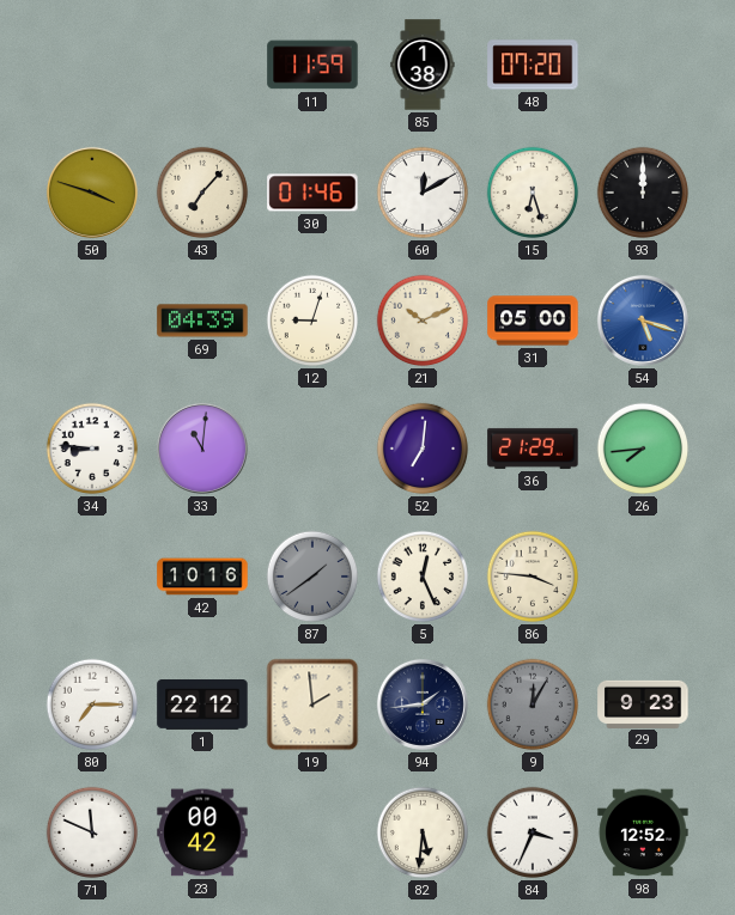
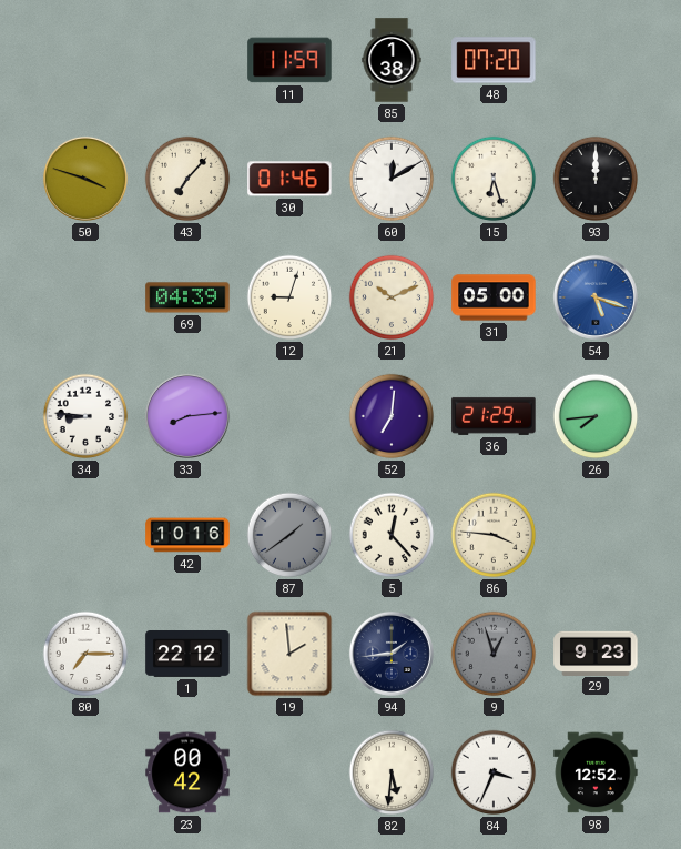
33: 11:01 -> 8:14 (187, 416)
5: 12:26 -> 12:23 (392, 535)
9: 12:05 -> 12:57 (494, 654)
71: 11:49 -> none (92, 832)
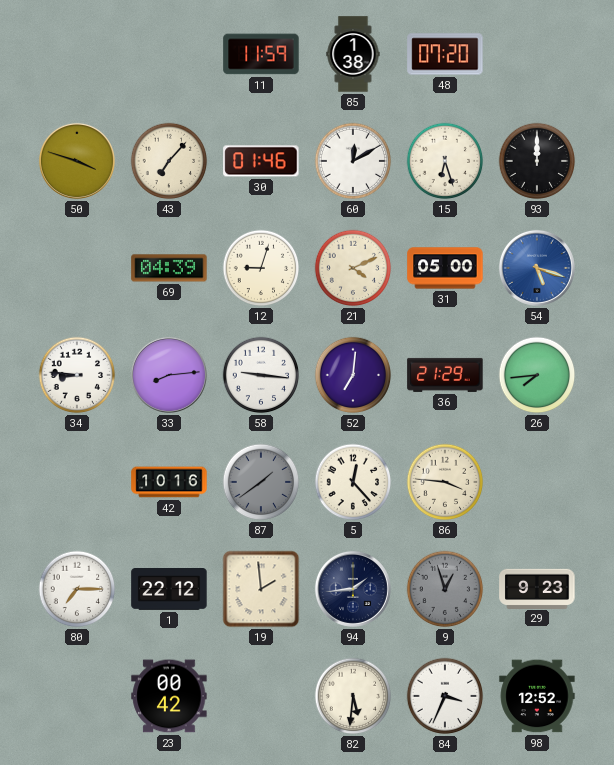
21: 10:11 -> 4:11 (353, 268)
58: none -> 9:16 (261, 375)
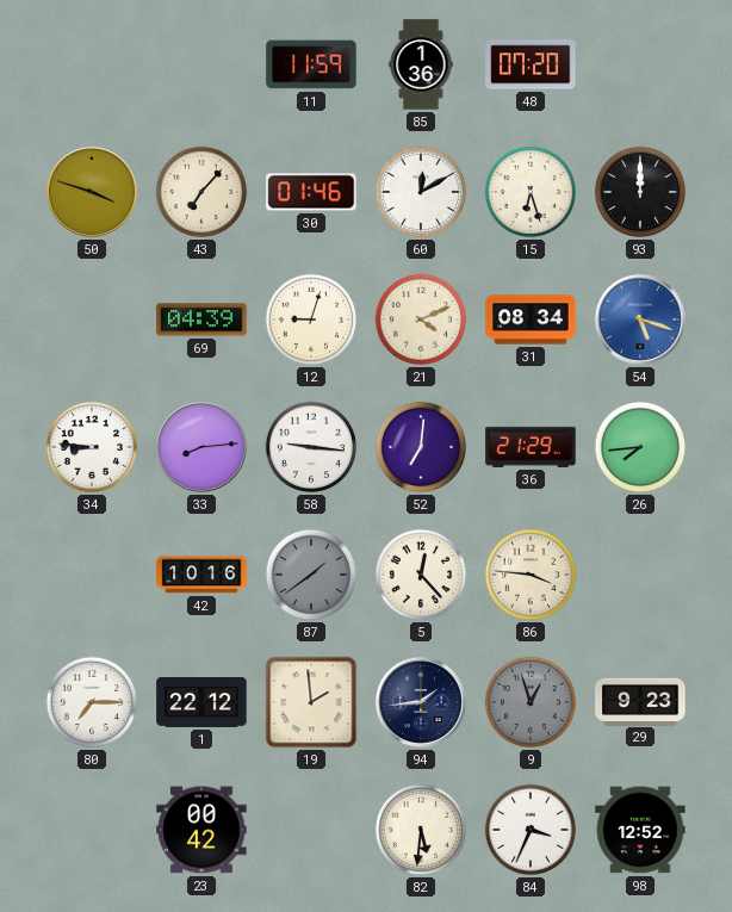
85: 1:38 -> 1:36 (421, 64)
31: 05:00 -> 08:34 (531, 319)
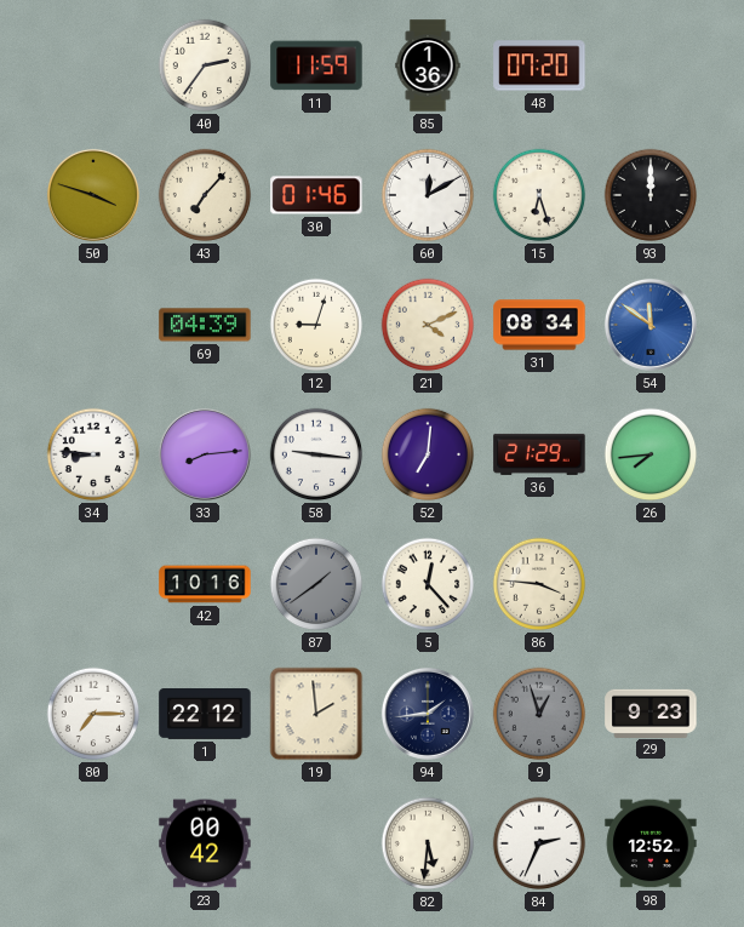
40: none -> 2:36 (205, 65)
54: 5:18 -> 11:51 (651, 325)
84: 3:34 -> 2:34 (539, 843)
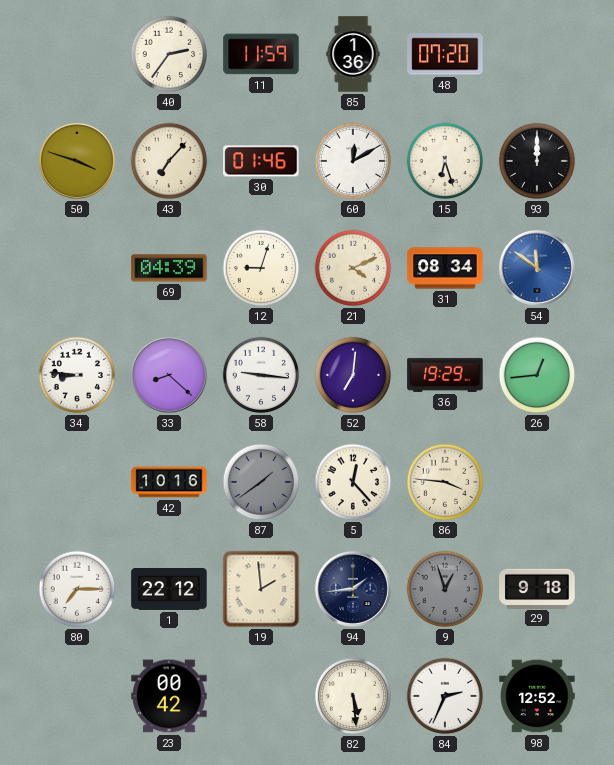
33: 8:14 -> 8:22 (169, 375)
36: 21:29 -> 19:29 (445, 375)
26: 7:44 -> 12:44 (537, 375)
29: 9:23 -> 9:18 (537, 588)
82: 5:31 -> 5:29 (353, 696)
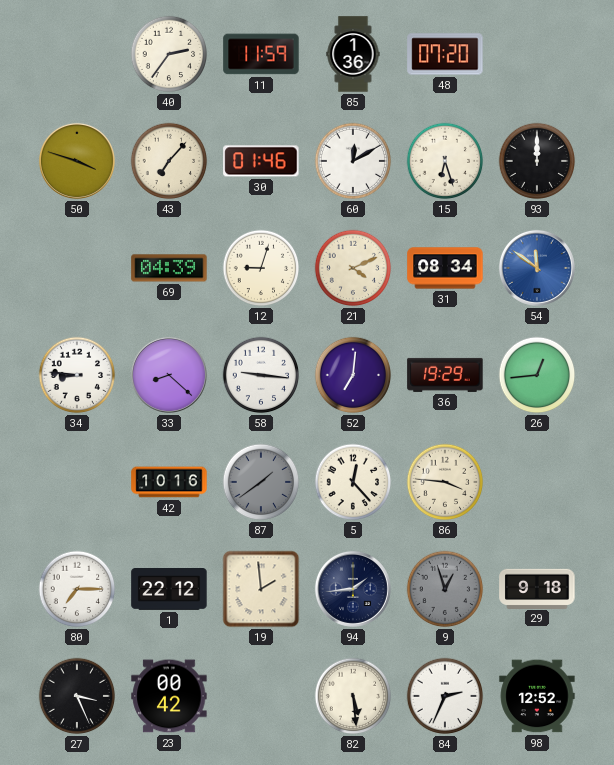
27: none -> 3:26 (77, 696)
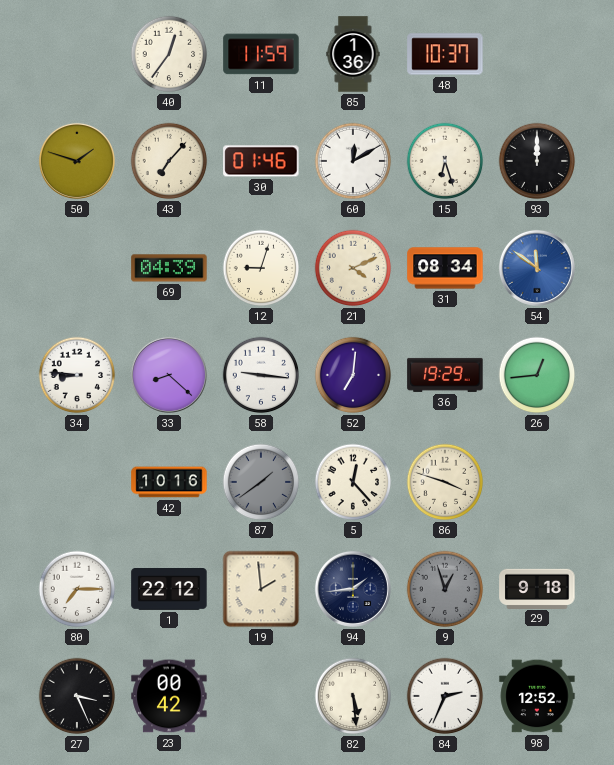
40: 2:36 -> 12:36 (169, 54)
48: 07:20 -> 10:37 (445, 54)
50: 3:48 -> 1:48 (77, 161)
86: 3:46 -> 3:48 (445, 482)
